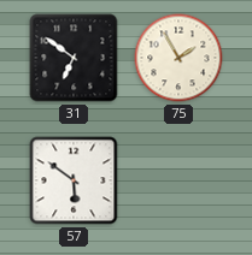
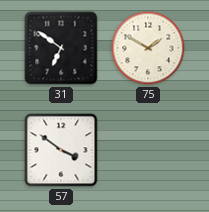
75: 1:55 -> 1:50 (148, 48)
57: 5:51 -> 3:51 (61, 150)
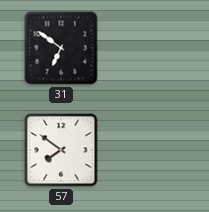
75: 1:50 -> none (148, 48)
57: 3:51 -> 7:51 (61, 150)
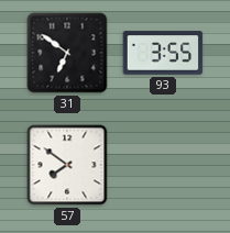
93: none -> 3:55 (163, 53)
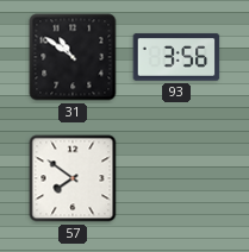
31: 6:51 -> 10:51 (73, 57)
93: 3:55 -> 3:56 (176, 57)
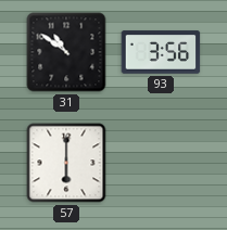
57: 7:51 -> 6:00 (66, 163)
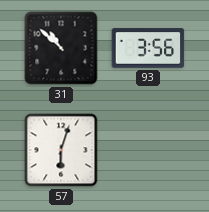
31: 10:51 -> 10:52 (61, 48)
57: 6:00 -> 6:03 (61, 150)
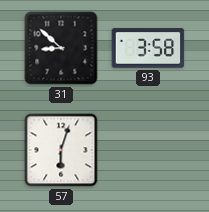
31: 10:52 -> 8:52 (61, 48)
93: 3:56 -> 3:58 (148, 48)
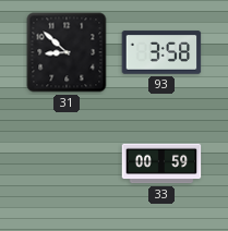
57: 6:03 -> none (61, 150)
33: none -> 00:59 (161, 163)
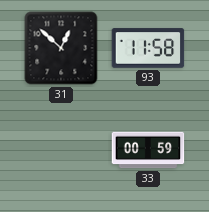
31: 8:52 -> 12:52 (61, 48)
93: 3:58 -> 11:58 (148, 48)
